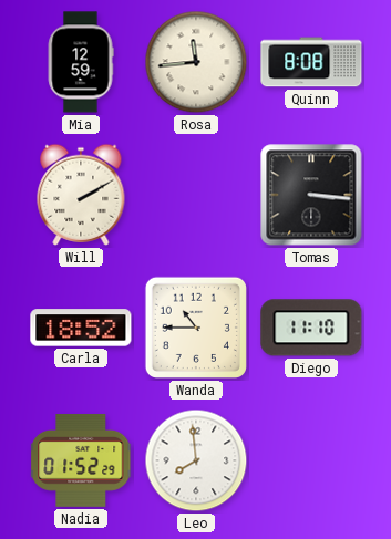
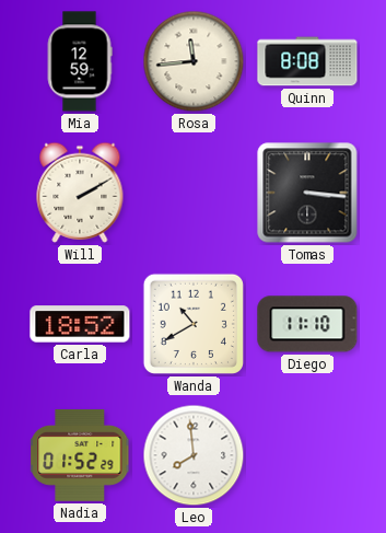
Wanda: 10:45 -> 10:40 (194, 324)
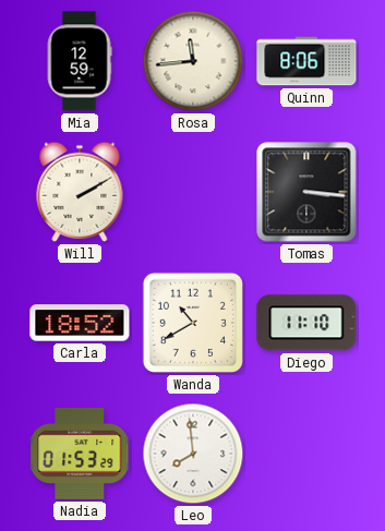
Quinn: 8:08 -> 8:06 (306, 61)
Nadia: 01:52 -> 01:53 (81, 454)
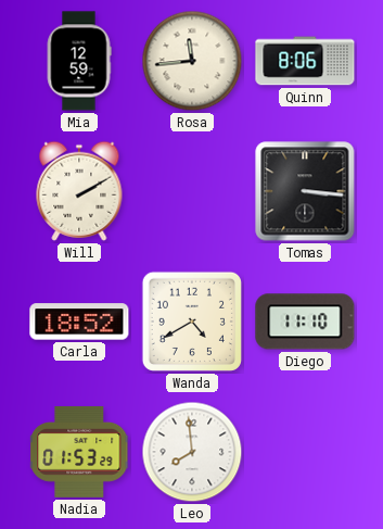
Wanda: 10:40 -> 4:40 (192, 322)
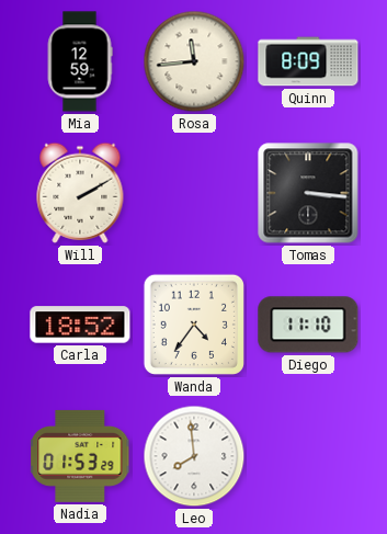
Quinn: 8:06 -> 8:09 (308, 61)
Wanda: 4:40 -> 4:36 (194, 325)
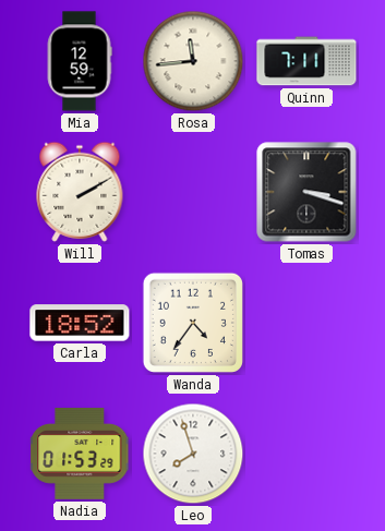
Quinn: 8:09 -> 7:11 (306, 61)
Tomas: 3:16 -> 3:18 (306, 192)
Diego: 11:10 -> none (308, 325)
Leo: 7:59 -> 7:57 (193, 454)
